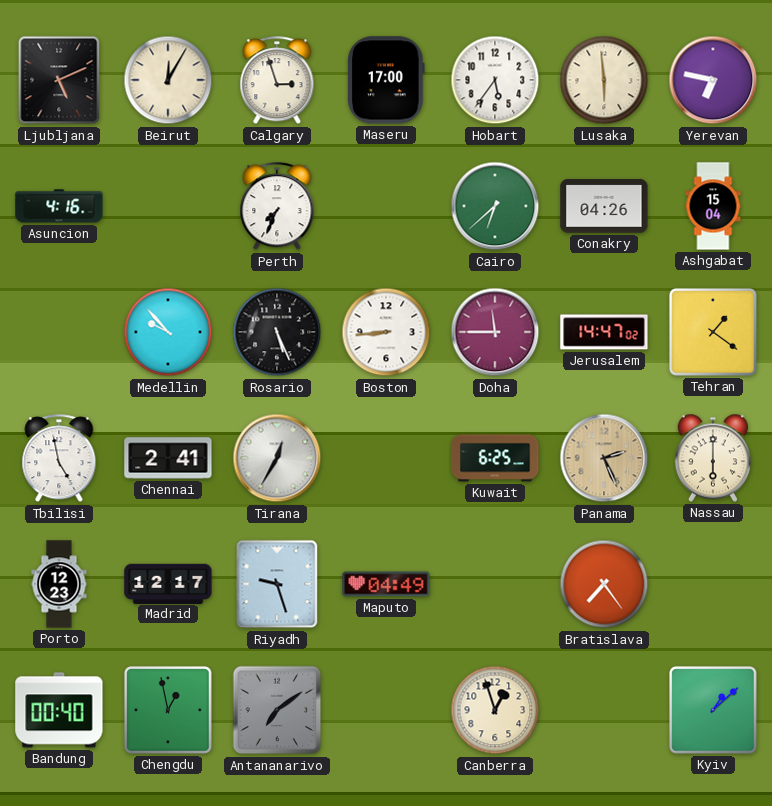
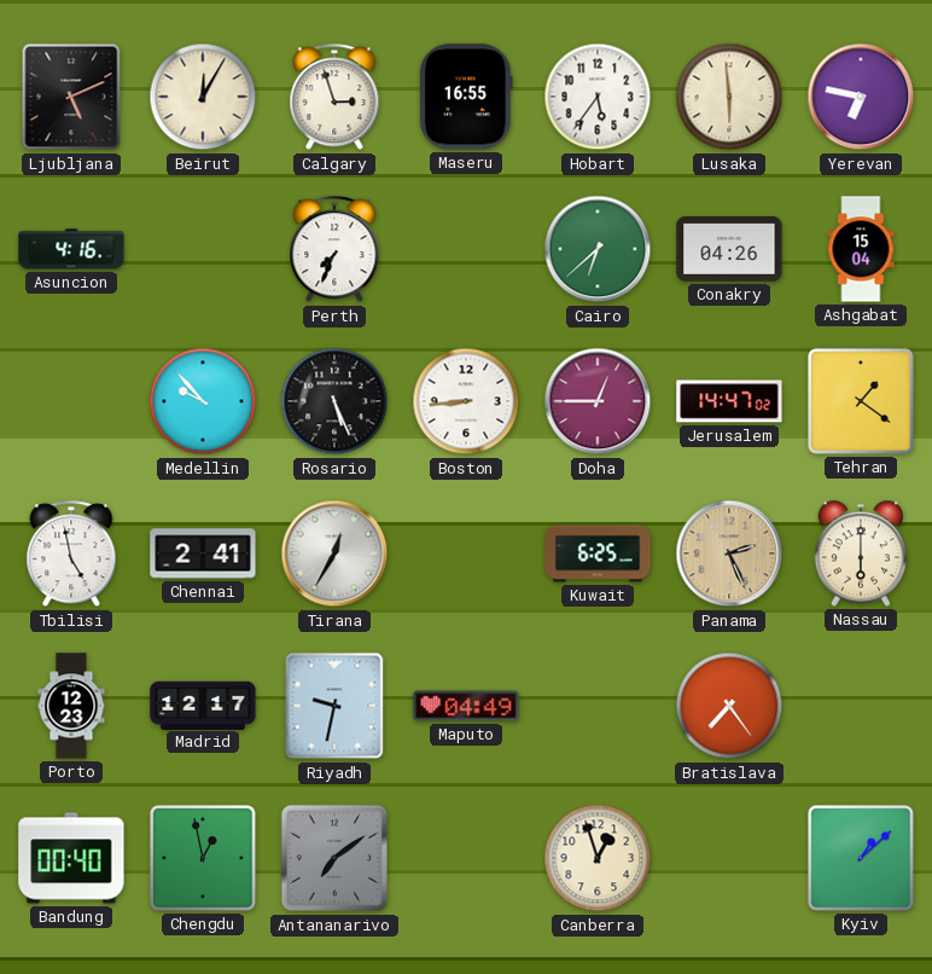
Maseru: 17:00 -> 16:55 (466, 97)
Doha: 11:45 -> 12:45 (598, 401)
Riyadh: 9:27 -> 9:32 (334, 706)
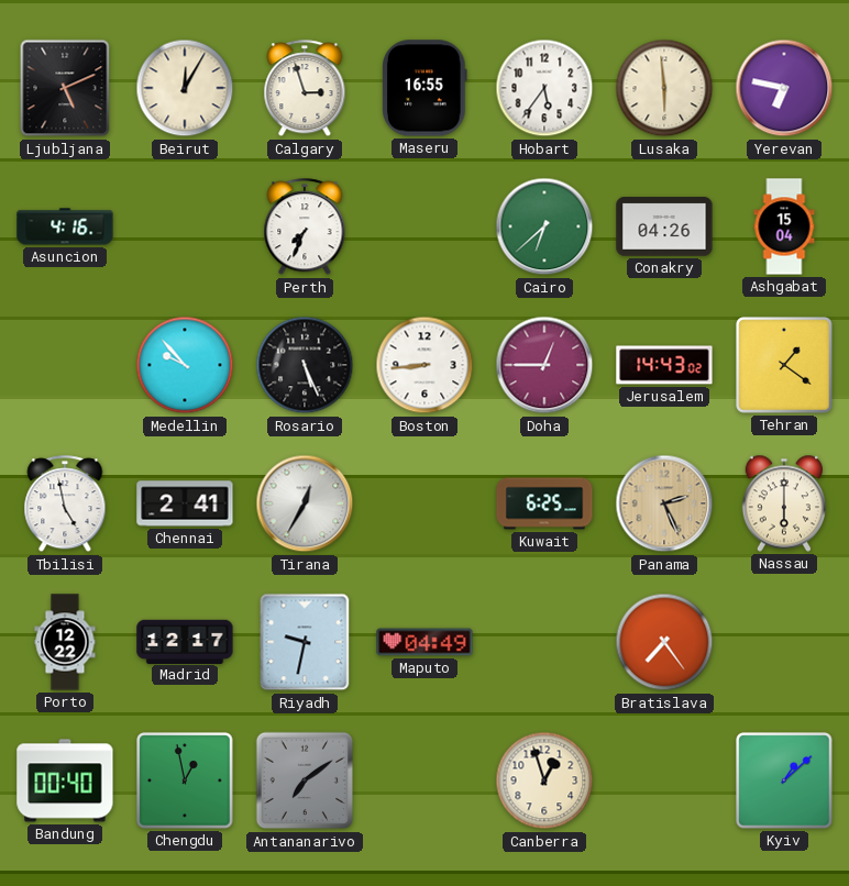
Jerusalem: 14:47 -> 14:43 (664, 365)
Porto: 12:23 -> 12:22 (65, 642)
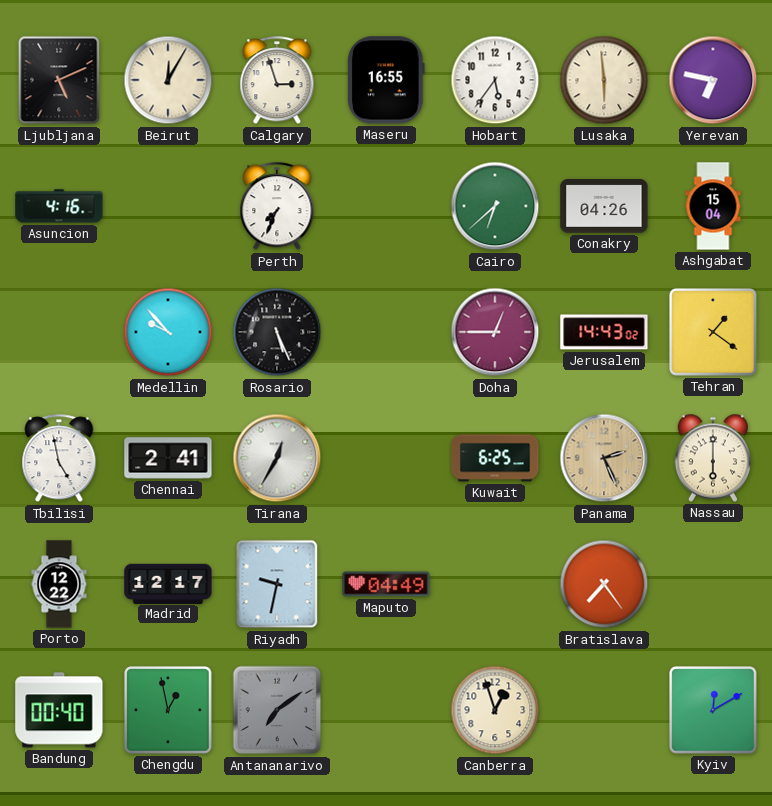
Boston: 8:44 -> none (424, 365)
Kyiv: 1:08 -> 12:10 (713, 710)
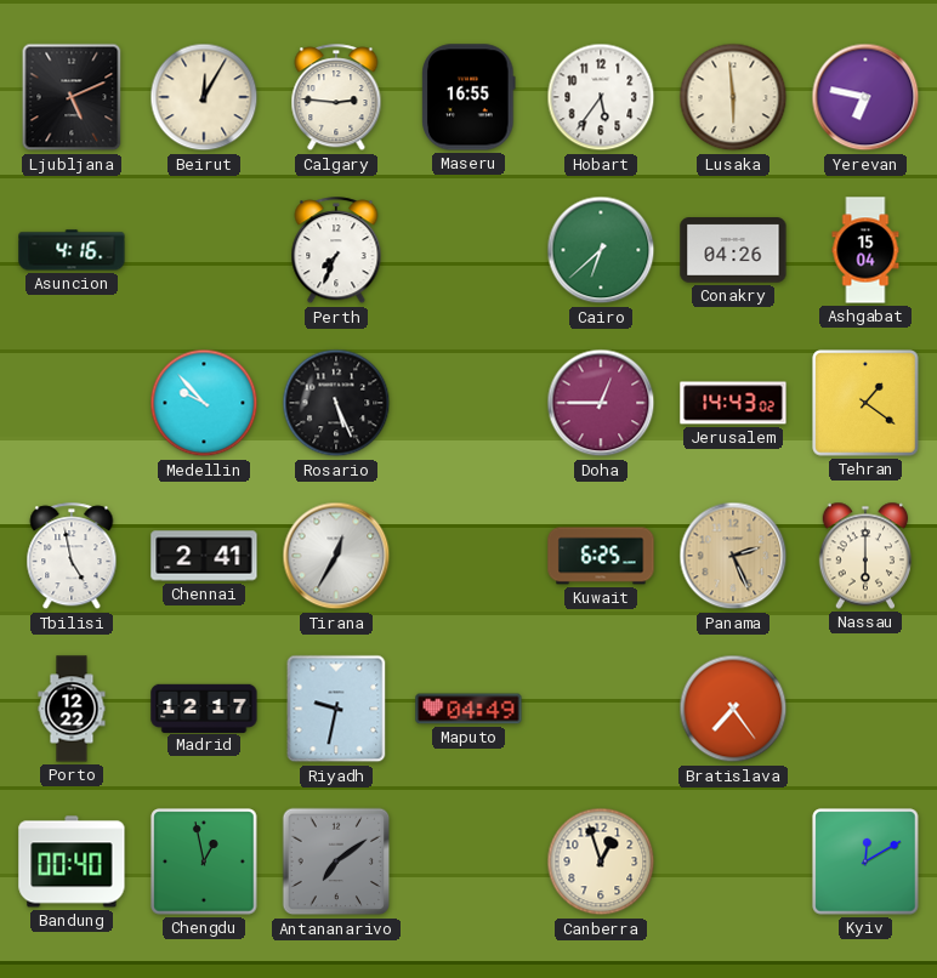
Calgary: 2:57 -> 2:46 (336, 98)
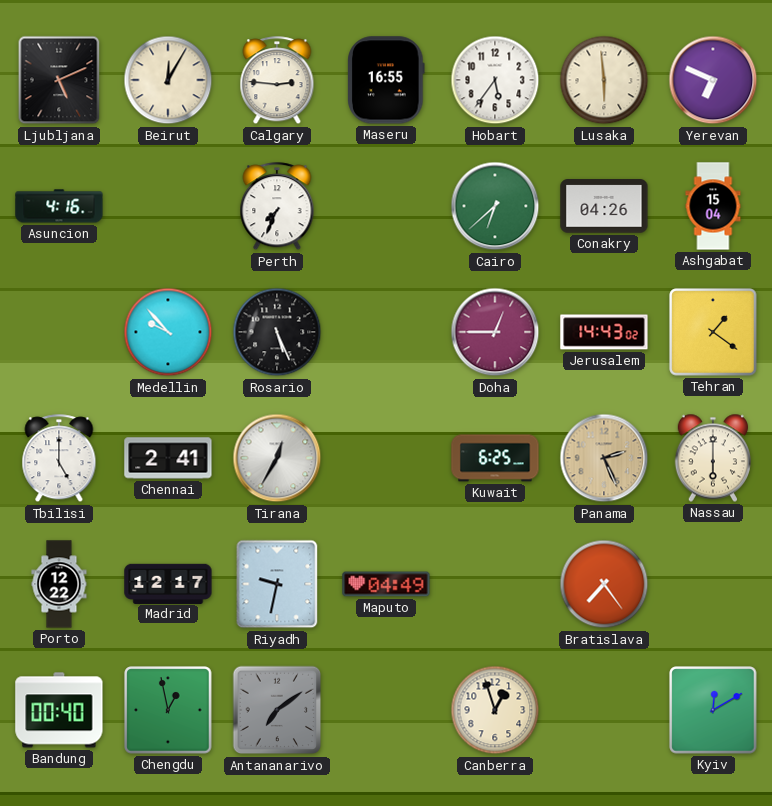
Yerevan: 6:47 -> 6:49 (713, 80)
Tbilisi: 4:58 -> 5:00 (59, 459)
